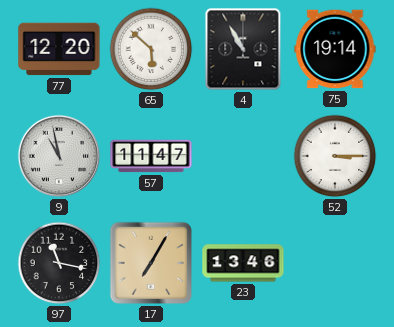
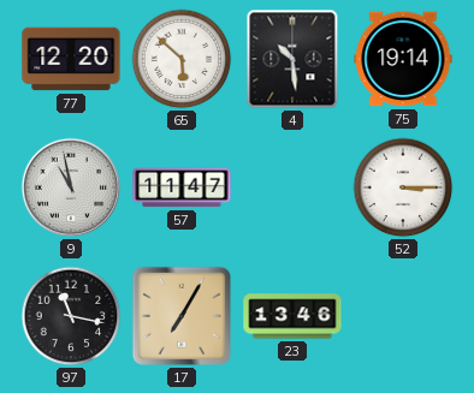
4: 10:55 -> 10:29 (292, 59)
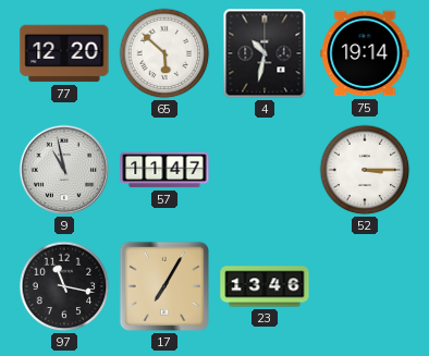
4: 10:29 -> 10:32 (265, 53)
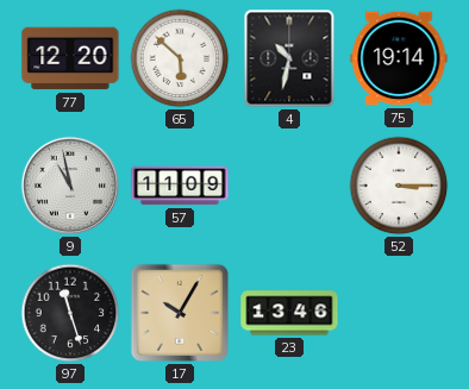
57: 11:47 -> 11:09 (180, 186)
97: 11:17 -> 11:27 (70, 313)
17: 7:05 -> 10:05 (180, 313)
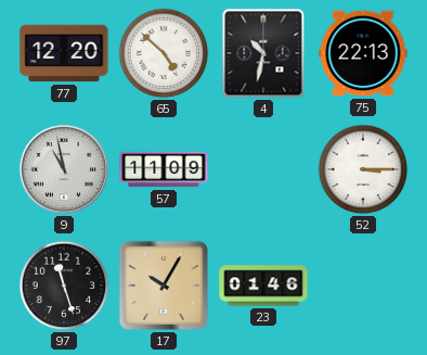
65: 5:52 -> 4:52 (164, 53)
75: 19:14 -> 22:13 (363, 53)
23: 13:46 -> 01:46 (263, 286)
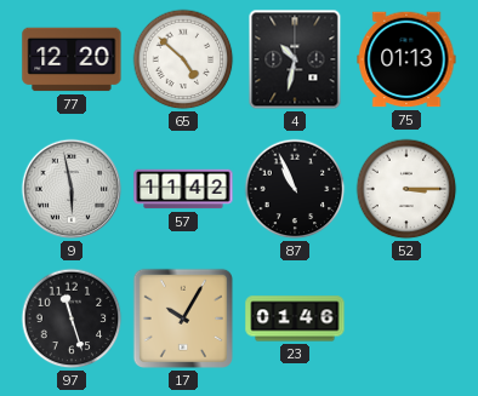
75: 22:13 -> 01:13 (406, 59)
9: 10:58 -> 5:58 (72, 189)
57: 11:09 -> 11:42 (183, 189)
87: none -> 10:56 (295, 189)
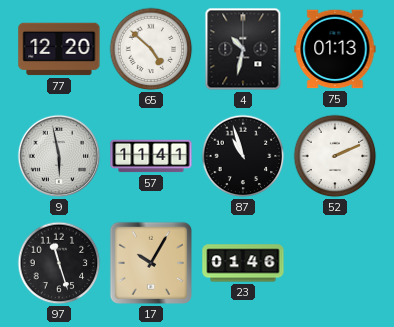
57: 11:42 -> 11:41 (151, 156)
87: 10:56 -> 10:57 (243, 156)
52: 3:15 -> 2:11 (335, 156)
